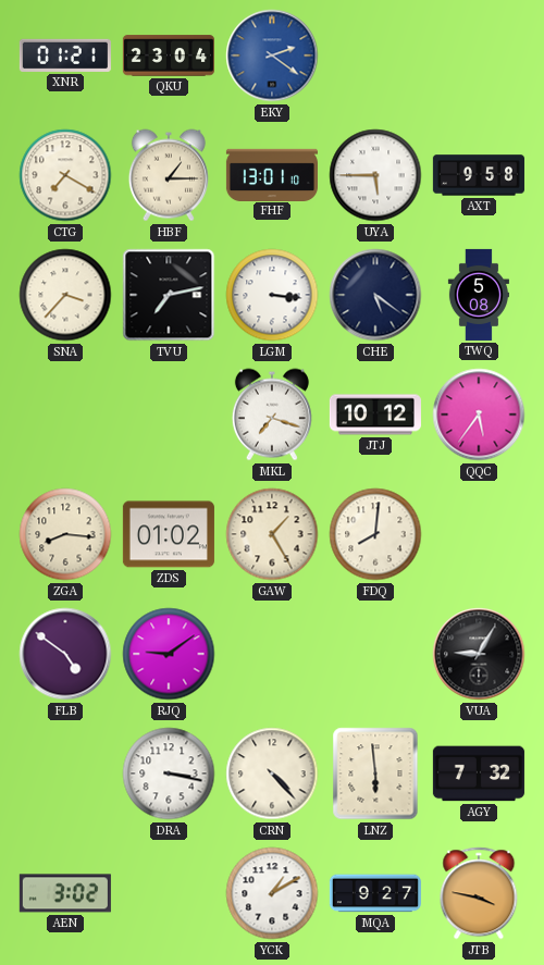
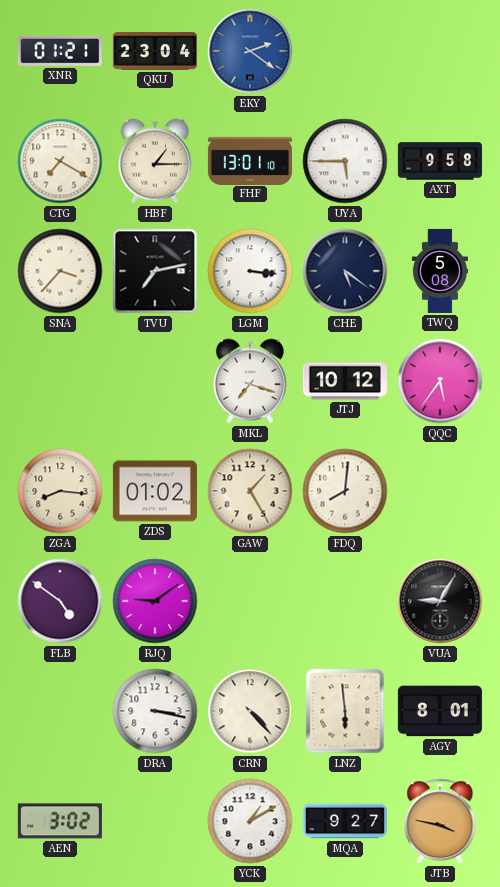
AGY: 7:32 -> 8:01 (440, 711)
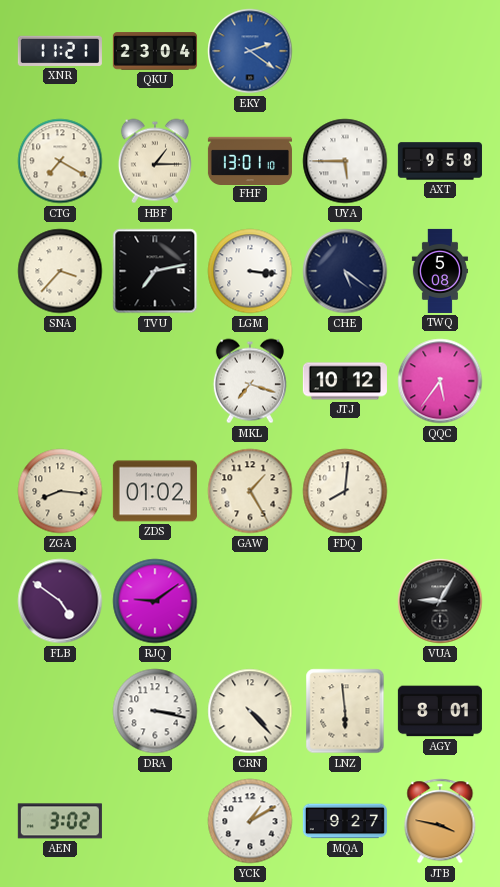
XNR: 01:21 -> 11:21 (60, 51)
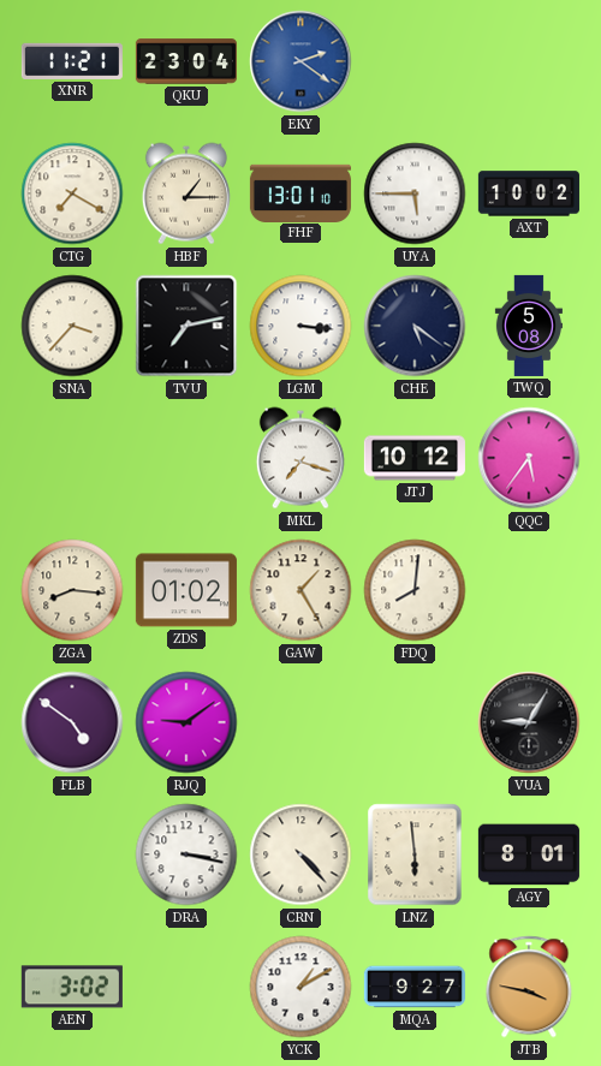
AXT: 9:58 -> 10:02 (529, 193)
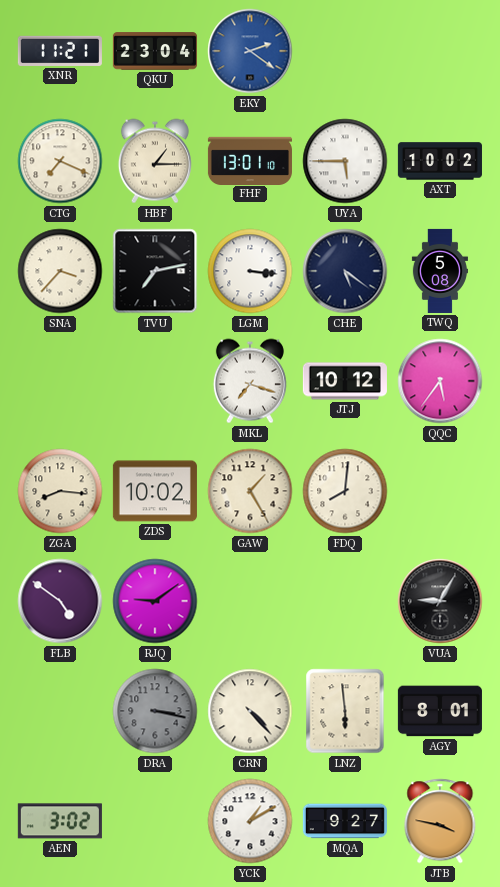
CTG: 7:20 -> 7:19 (60, 161)
ZDS: 01:02 -> 10:02 (155, 491)
DRA dial: white -> grey (155, 711)
